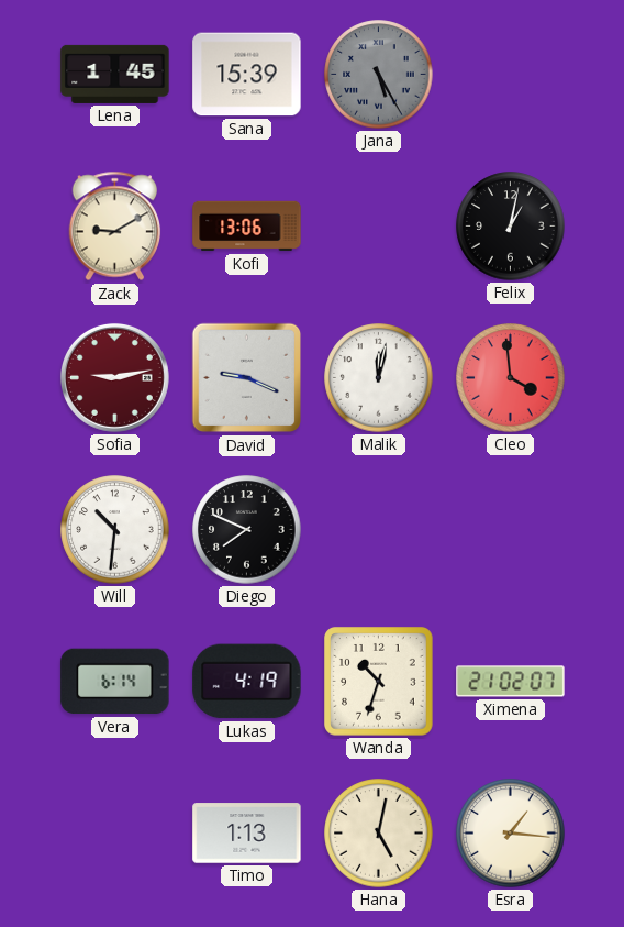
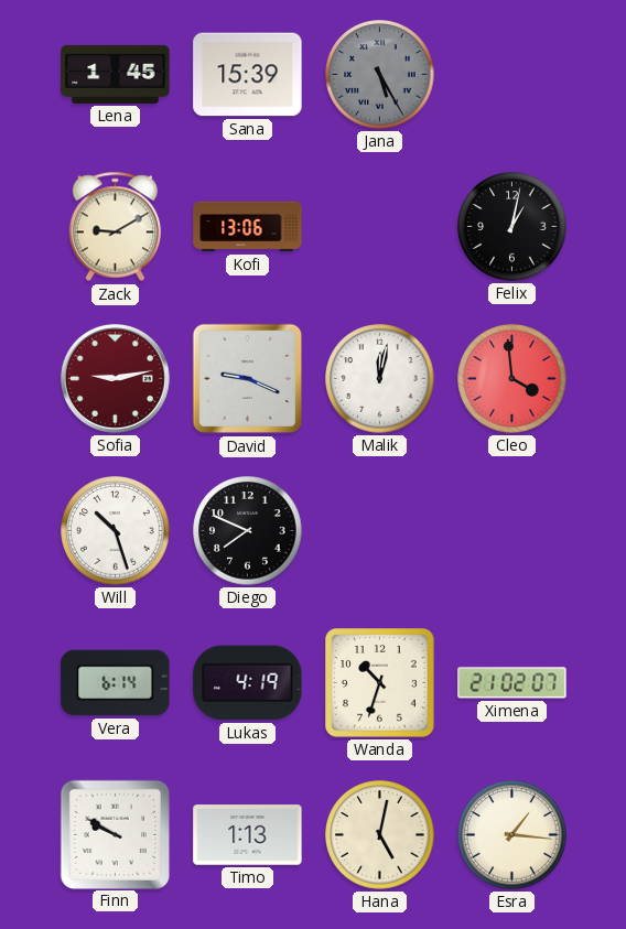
Will: 10:31 -> 10:27 (116, 531)
Finn: none -> 9:50 (115, 834)
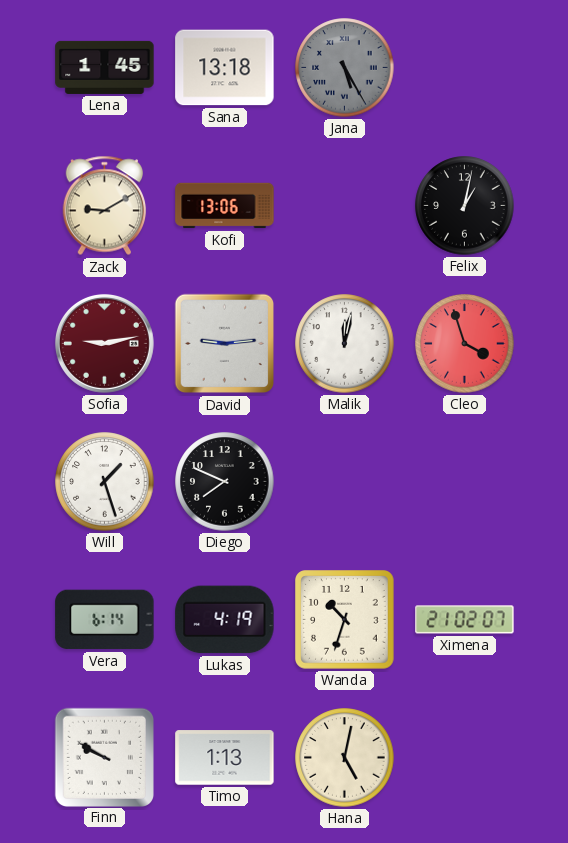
Sana: 15:39 -> 13:18 (225, 68)
David: 9:19 -> 9:14 (225, 344)
Cleo: 3:59 -> 3:57 (465, 344)
Will: 10:27 -> 1:27 (105, 482)
Esra: 1:16 -> none (512, 835)
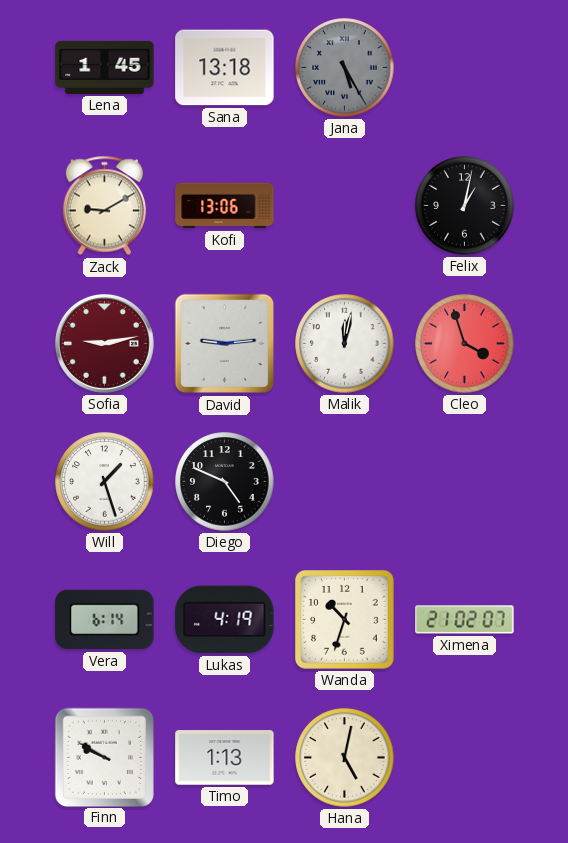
Diego: 7:49 -> 4:49 (225, 482)
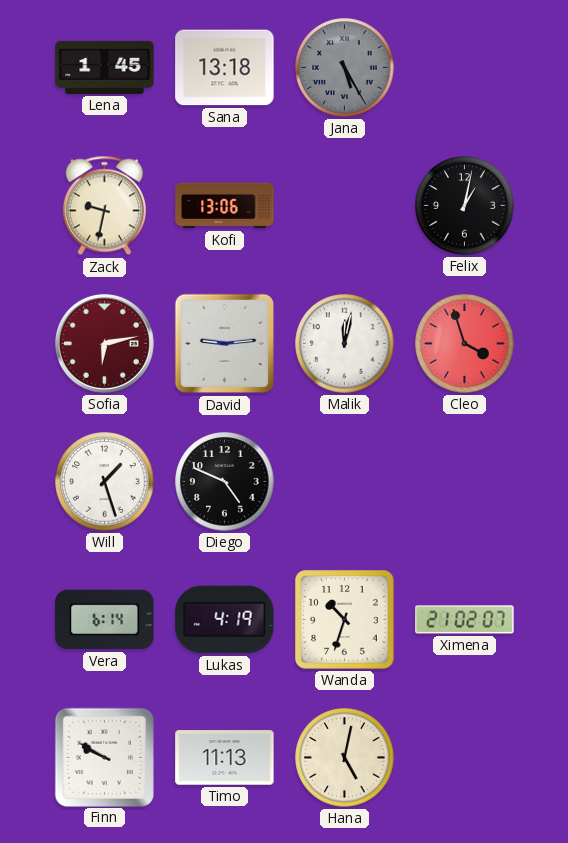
Zack: 9:10 -> 9:32 (105, 206)
Sofia: 9:13 -> 6:13 (104, 343)
Timo: 1:13 -> 11:13 (225, 758)
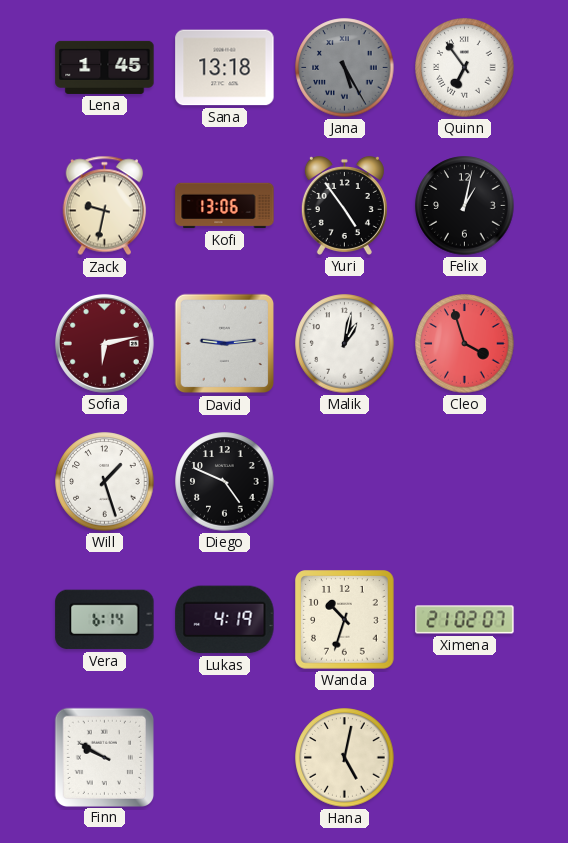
Quinn: none -> 6:54 (465, 68)
Yuri: none -> 4:54 (344, 205)
Malik: 12:02 -> 1:02 (345, 344)
Timo: 11:13 -> none (225, 758)
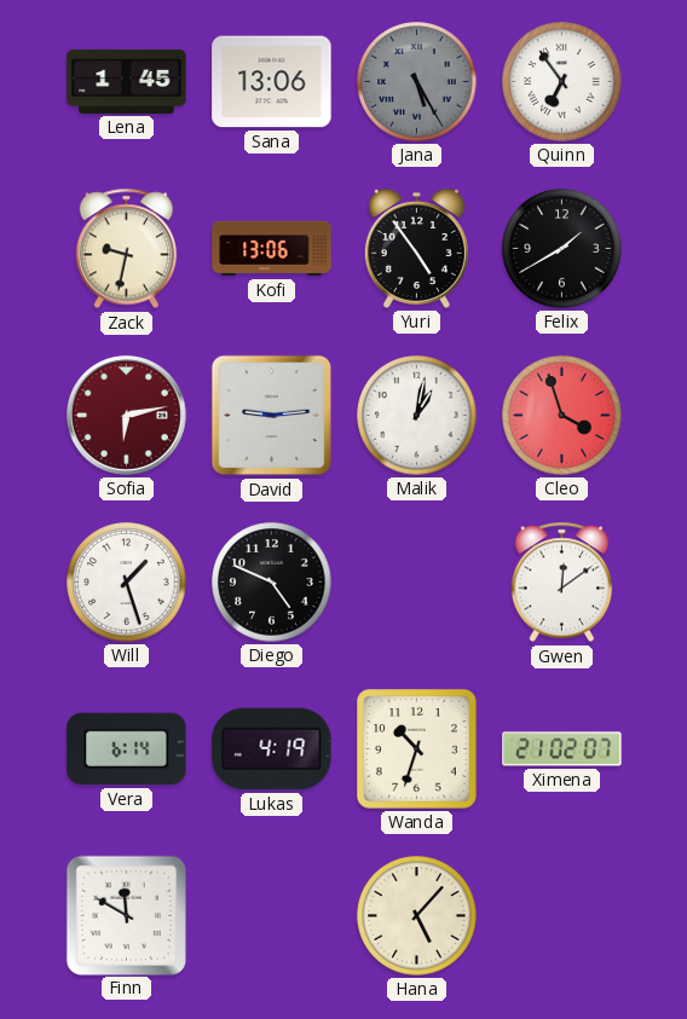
Sana: 13:18 -> 13:06 (272, 82)
Felix: 1:02 -> 1:40 (562, 249)
Gwen: none -> 12:09 (562, 583)
Finn: 9:50 -> 11:50 (126, 915)
Hana: 5:02 -> 5:07 (417, 916)
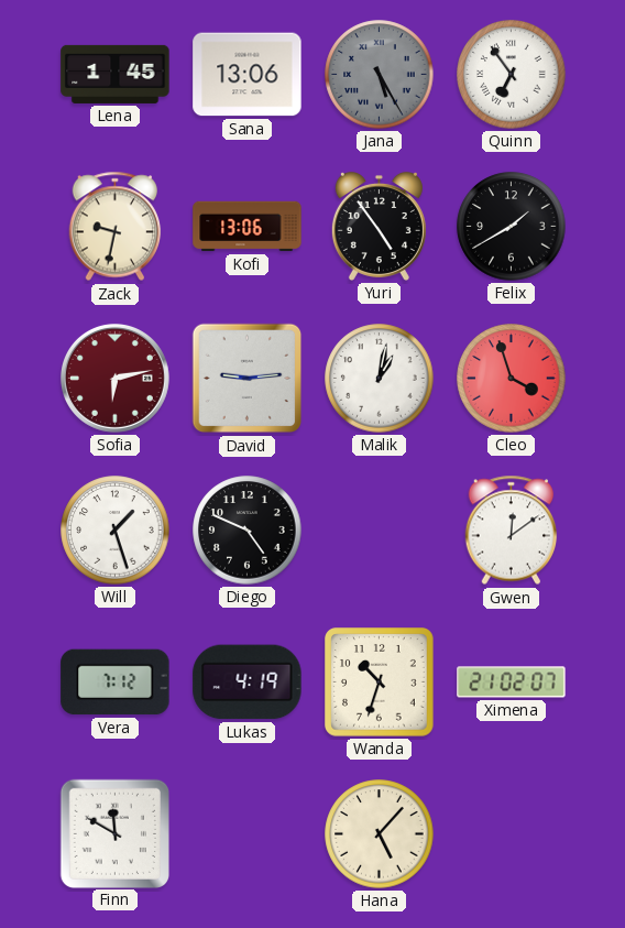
Vera: 6:14 -> 7:12 (116, 683)
